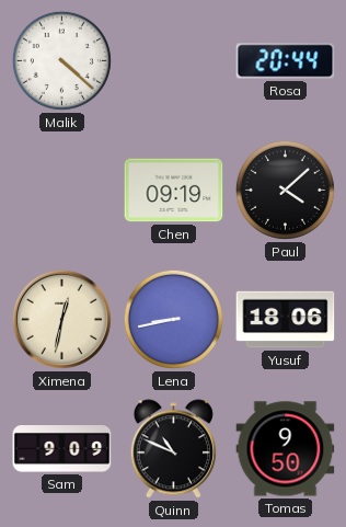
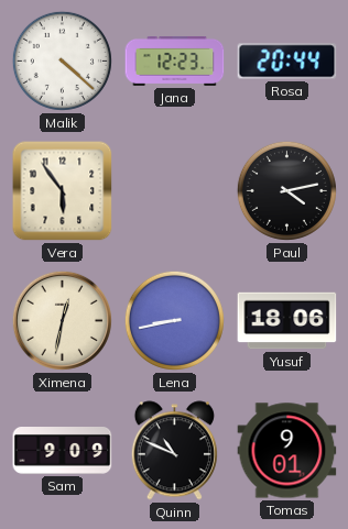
Jana: none -> 12:23 (175, 60)
Vera: none -> 5:54 (63, 191)
Chen: 09:19 -> none (174, 191)
Paul: 4:08 -> 4:13 (286, 190)
Tomas: 9:50 -> 9:01 (287, 451)
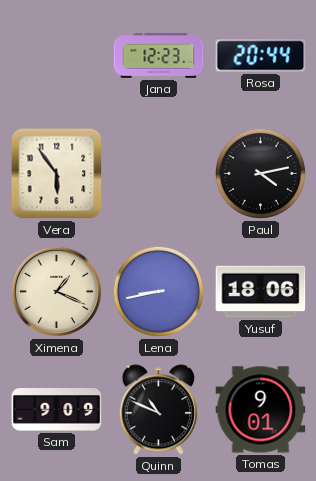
Malik: 4:22 -> none (62, 60)
Ximena: 12:32 -> 1:19 (56, 291)
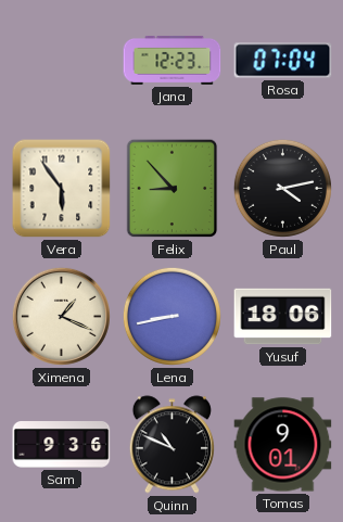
Rosa: 20:44 -> 07:04 (283, 61)
Felix: none -> 8:53 (173, 189)
Sam: 9:09 -> 9:36 (62, 445)
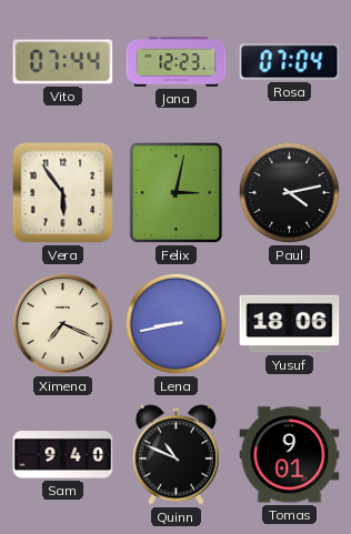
Vito: none -> 07:44 (63, 62)
Felix: 8:53 -> 3:02 (177, 193)
Ximena: 1:19 -> 7:19 (62, 323)
Sam: 9:36 -> 9:40 (63, 455)
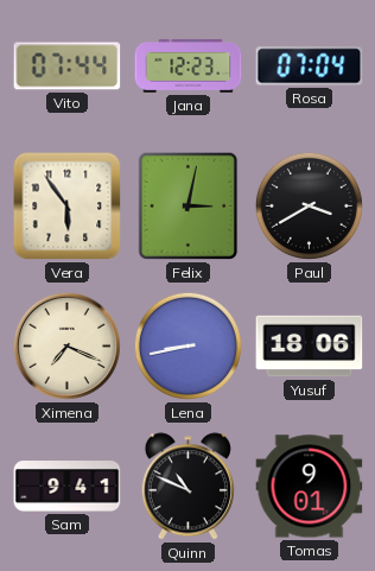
Paul: 4:13 -> 3:40 (309, 205)
Sam: 9:40 -> 9:41 (68, 487)
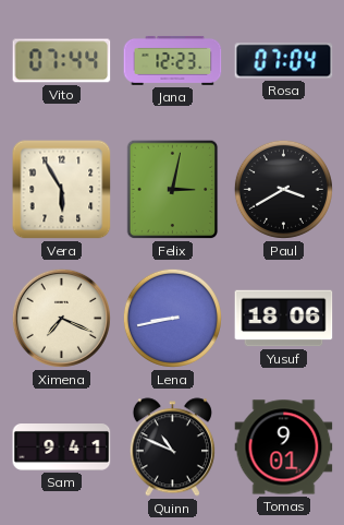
Vera: 5:54 -> 5:55 (62, 190)
